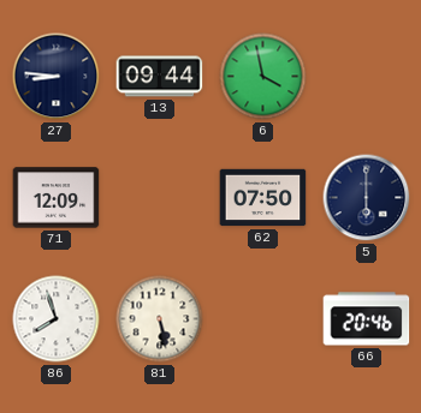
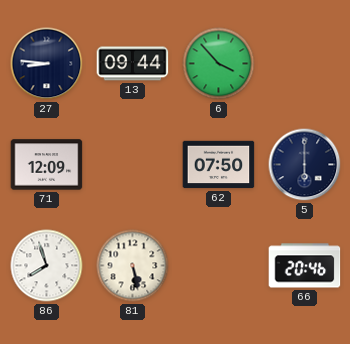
6: 3:58 -> 3:53 (219, 64)
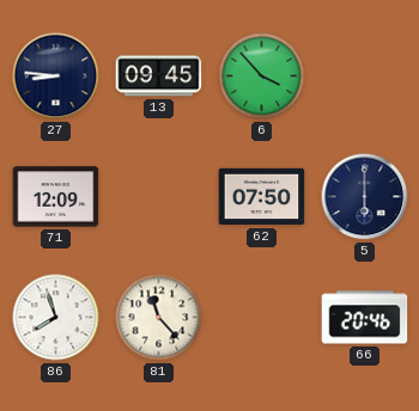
13: 09:44 -> 09:45 (159, 76)
81: 5:28 -> 11:23 (159, 318)
